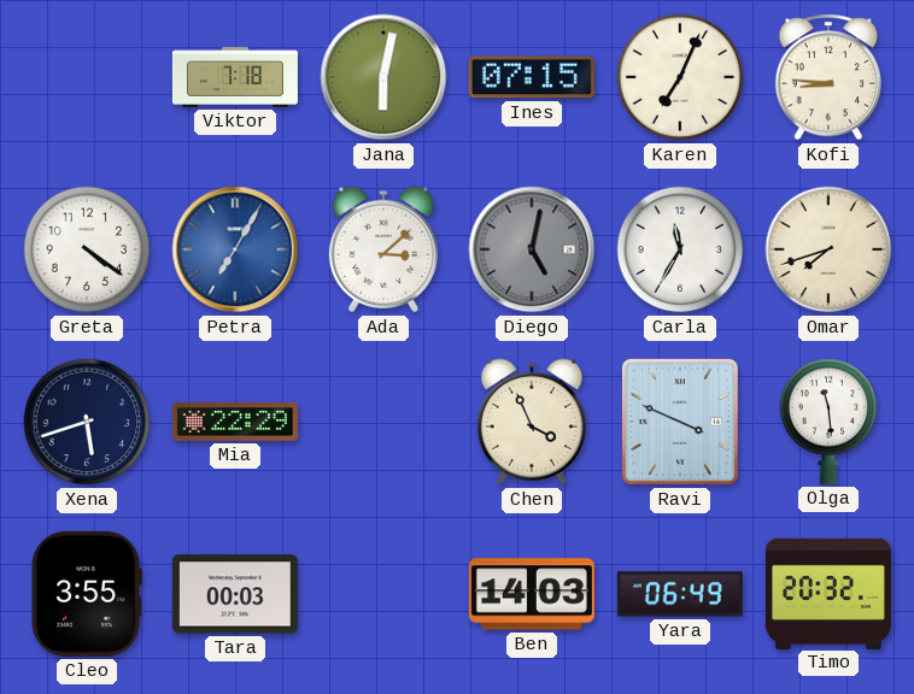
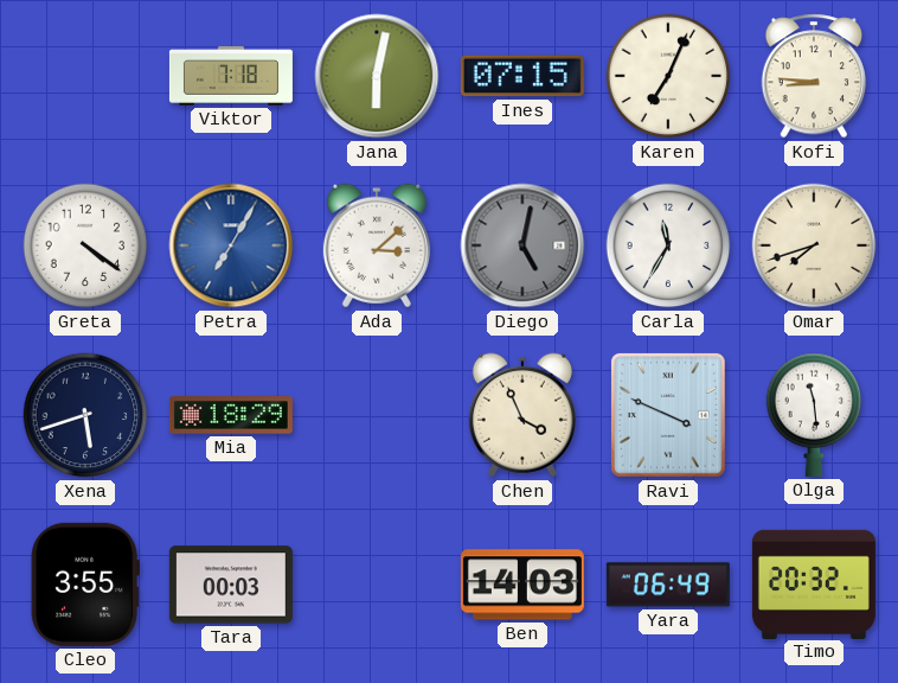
Mia: 22:29 -> 18:29 (231, 415)
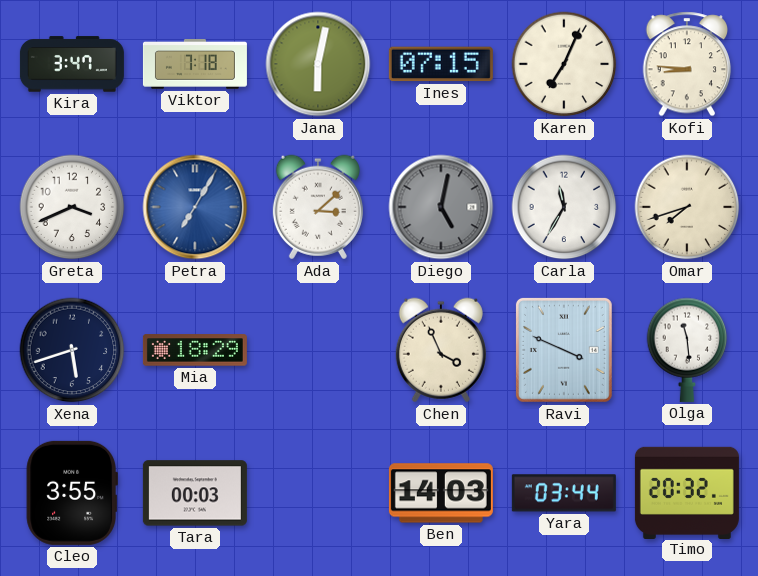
Kira: none -> 3:47 (72, 64)
Greta: 4:21 -> 3:41 (72, 207)
Yara: 06:49 -> 03:44 (564, 493)
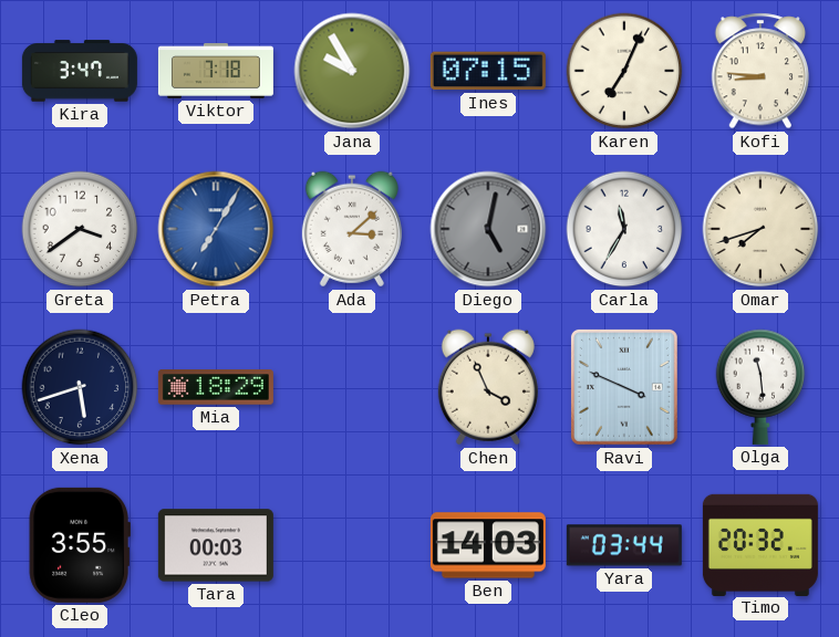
Jana: 6:02 -> 9:55 (352, 71)
Greta: 3:41 -> 3:39 (80, 229)
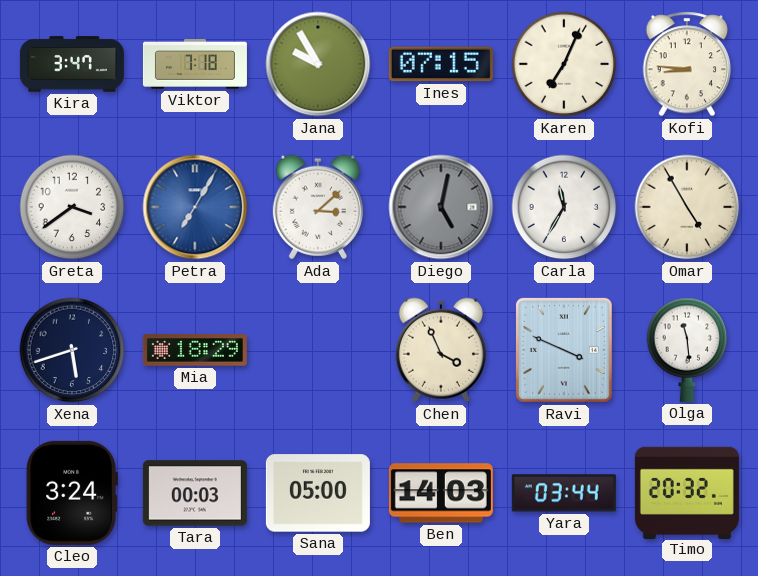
Omar: 7:42 -> 4:55 (687, 207)
Cleo: 3:55 -> 3:24 (72, 493)
Sana: none -> 05:00 (318, 493)
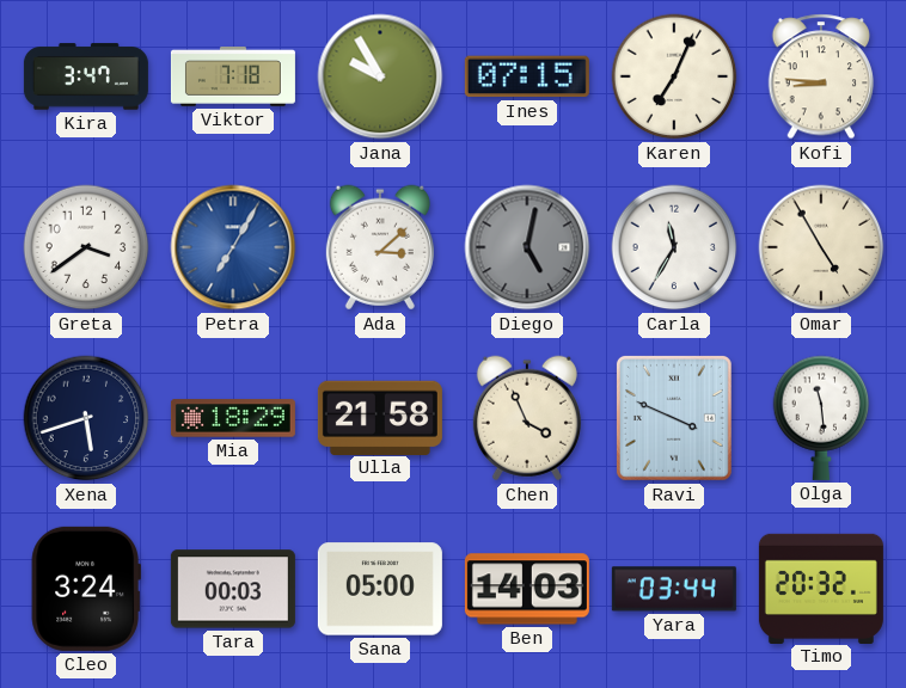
Ulla: none -> 21:58 (380, 417)
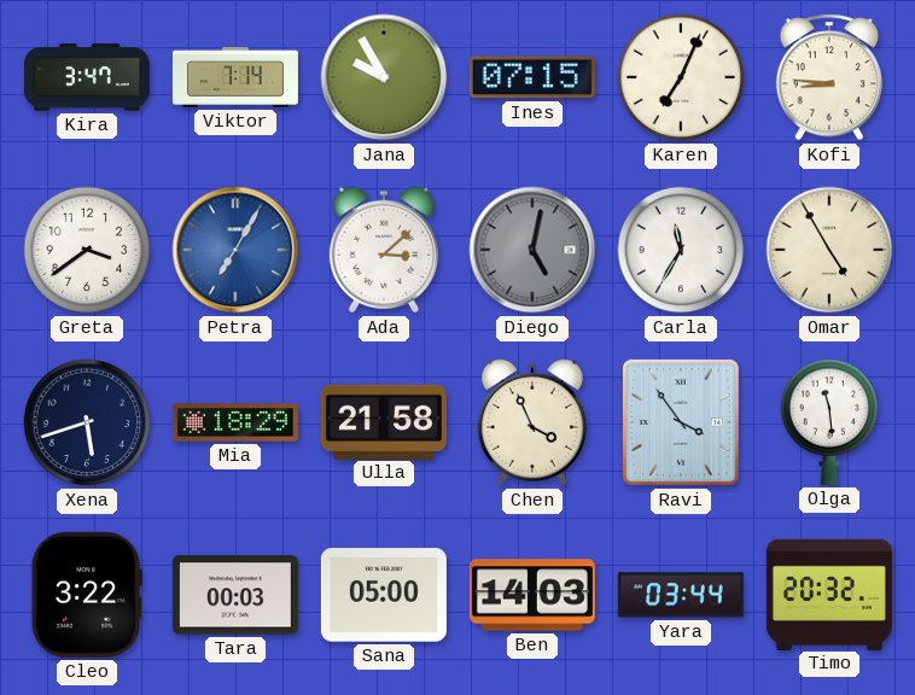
Viktor: 7:18 -> 7:14 (235, 78)
Ravi: 3:49 -> 3:54 (681, 422)
Cleo: 3:24 -> 3:22 (87, 595)
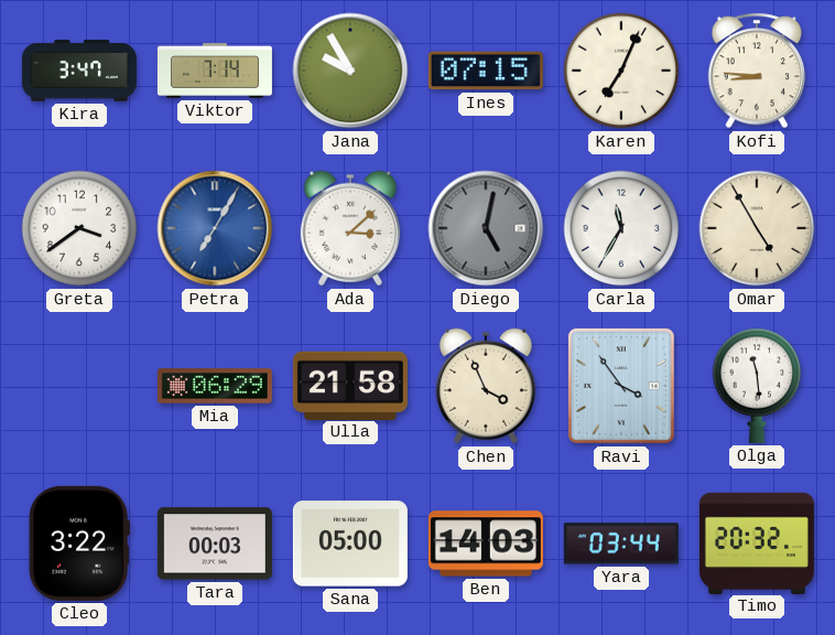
Xena: 5:42 -> none (87, 422)
Mia: 18:29 -> 06:29 (215, 386)
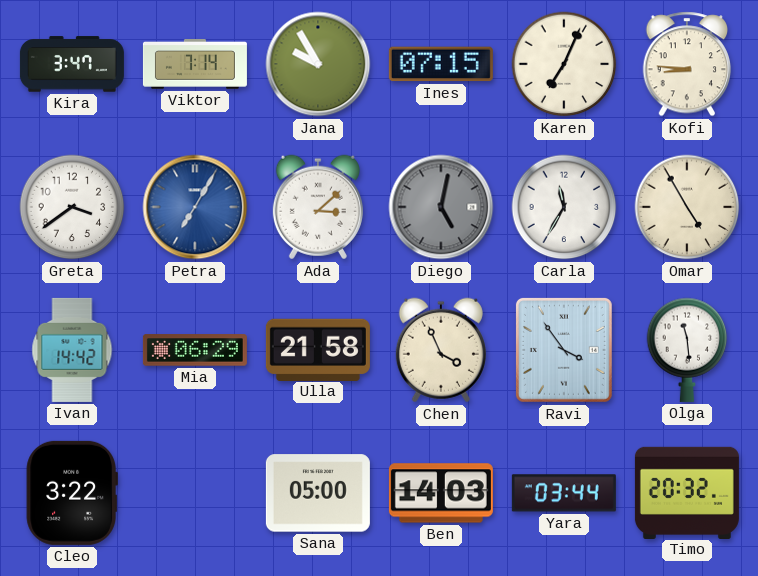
Ivan: none -> 14:42 (72, 350)
Tara: 00:03 -> none (215, 543)
